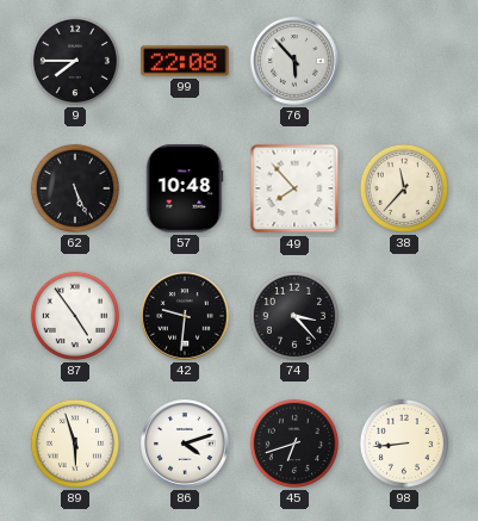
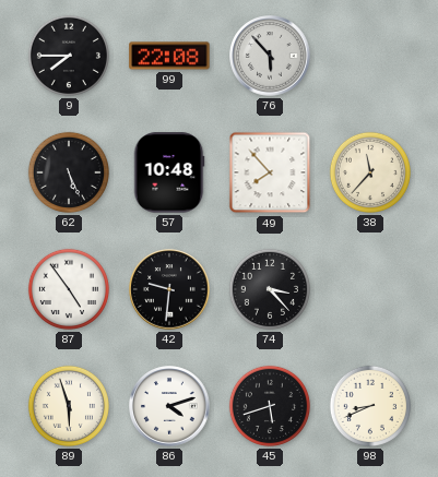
45: 6:42 -> 5:42 (270, 406)
98: 8:44 -> 8:41 (370, 406)
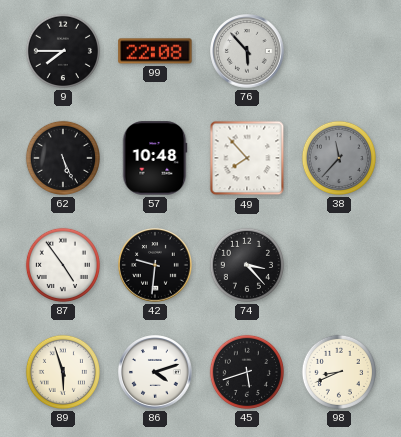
38 dial: cream -> grey (339, 158)
